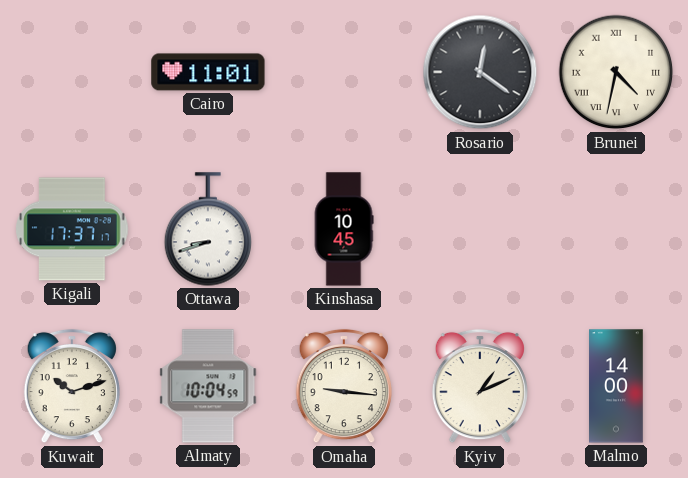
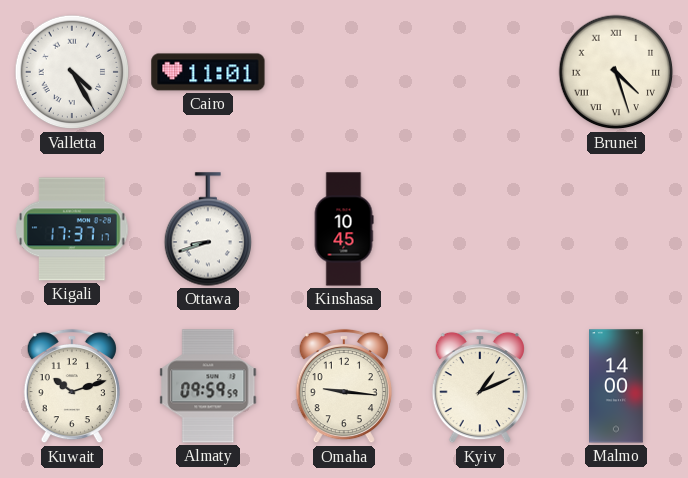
Valletta: none -> 4:25 (72, 72)
Rosario: 12:21 -> none (480, 72)
Brunei: 4:32 -> 4:27 (616, 72)
Almaty: 10:04 -> 09:59 (208, 386)
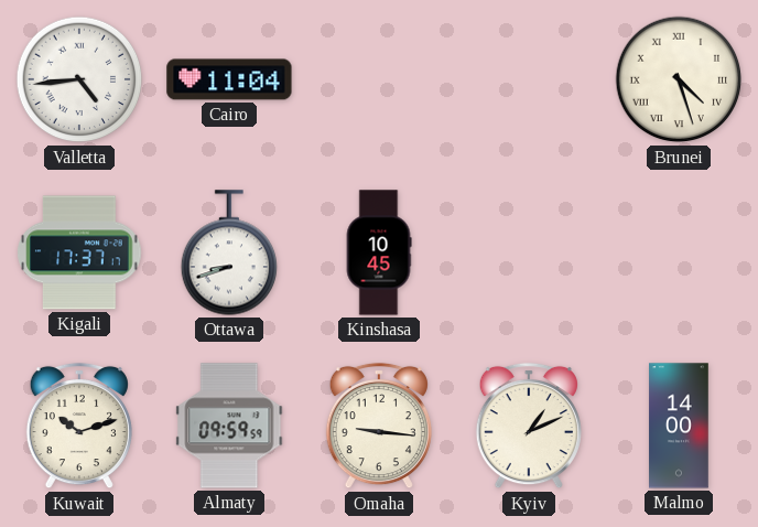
Valletta: 4:25 -> 4:44 (79, 79)
Cairo: 11:01 -> 11:04 (229, 79)
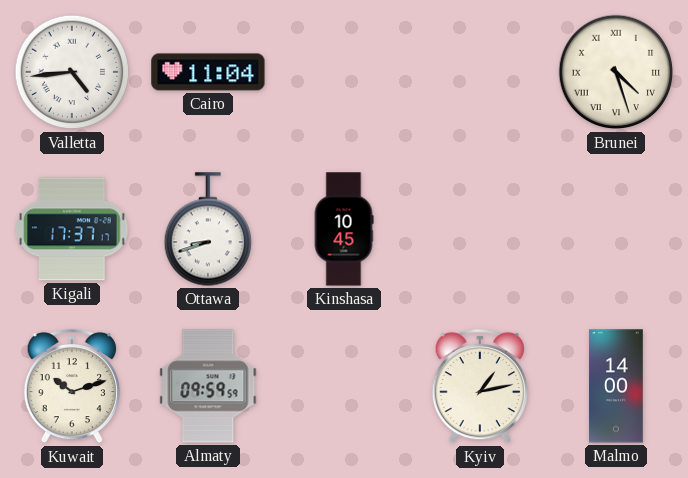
Omaha: 9:16 -> none (379, 426)
Kyiv: 1:11 -> 1:13 (480, 386)
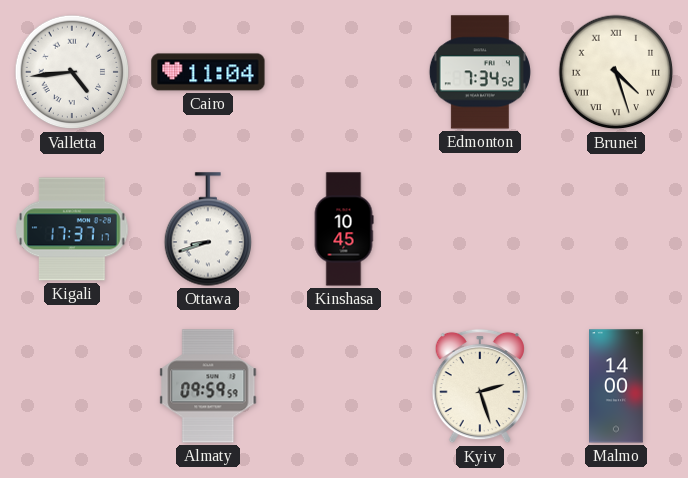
Edmonton: none -> 7:34 (480, 72)
Kuwait: 10:12 -> none (72, 386)
Kyiv: 1:13 -> 2:27 (480, 386)
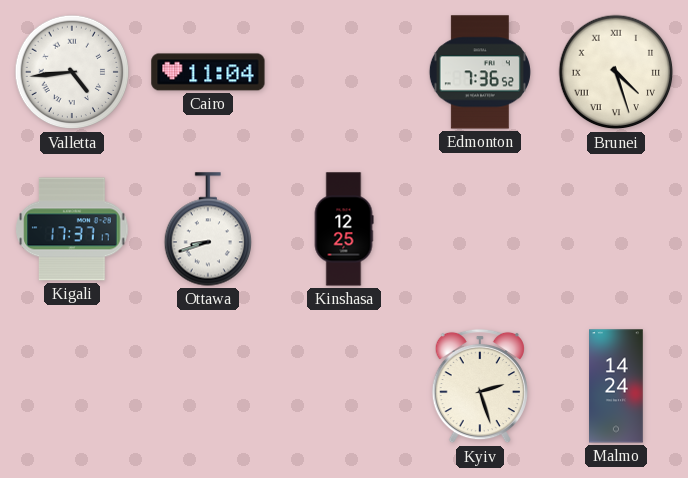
Edmonton: 7:34 -> 7:36 (480, 72)
Kinshasa: 10:45 -> 12:25 (344, 229)
Almaty: 09:59 -> none (208, 386)
Malmo: 14:00 -> 14:24 (616, 386)
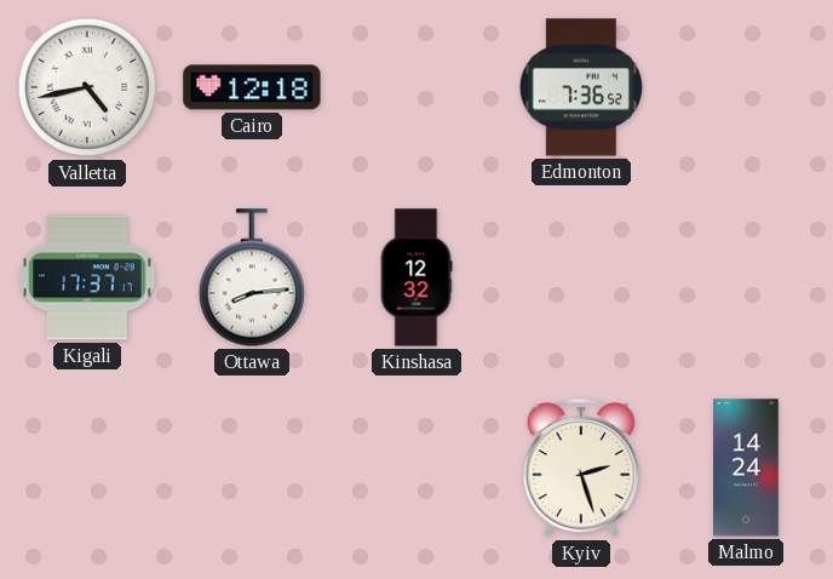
Valletta: 4:44 -> 4:43 (87, 87)
Cairo: 11:04 -> 12:18 (252, 87)
Brunei: 4:27 -> none (616, 72)
Ottawa: 8:42 -> 8:14 (251, 277)
Kinshasa: 12:25 -> 12:32 (416, 277)
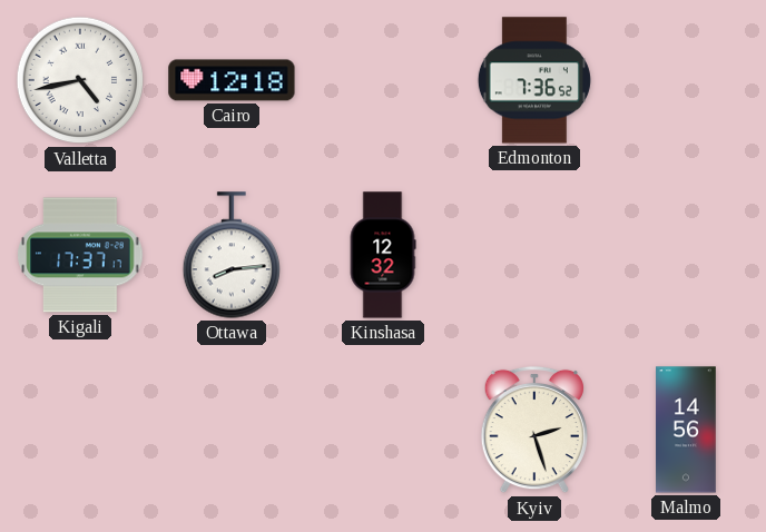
Malmo: 14:24 -> 14:56 (686, 430)
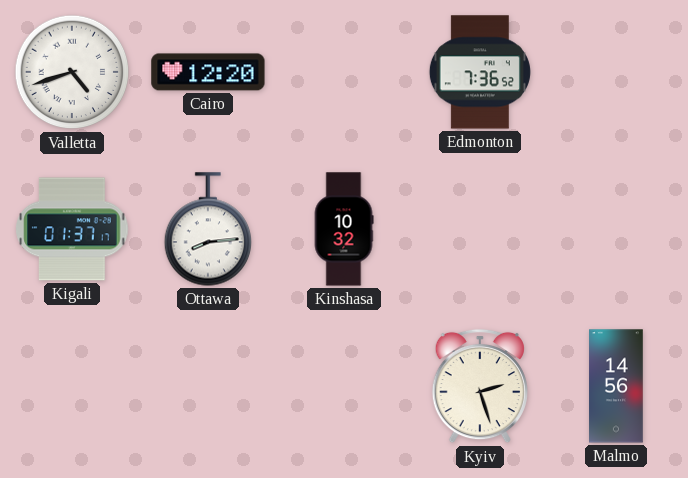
Valletta: 4:43 -> 4:42 (72, 72)
Cairo: 12:18 -> 12:20 (208, 72)
Kigali: 17:37 -> 01:37 (72, 229)
Kinshasa: 12:32 -> 10:32 (344, 229)
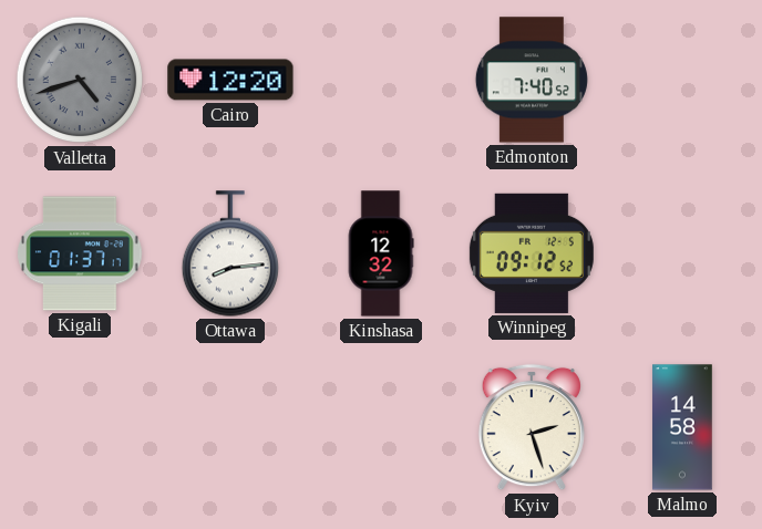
Valletta dial: white -> grey (80, 80)
Edmonton: 7:36 -> 7:40 (532, 80)
Kinshasa: 10:32 -> 12:32 (381, 253)
Winnipeg: none -> 09:12 (532, 253)
Malmo: 14:56 -> 14:58 (682, 427)
